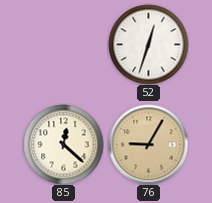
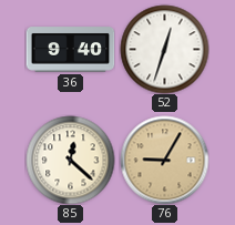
36: none -> 9:40 (70, 50)
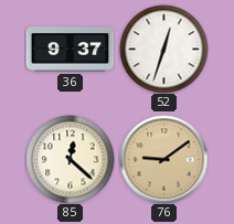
36: 9:40 -> 9:37 (70, 50)
76: 9:05 -> 9:09 (163, 159)
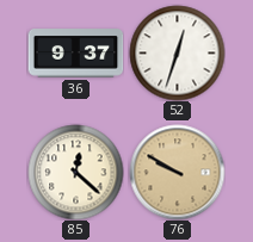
76: 9:09 -> 9:50 (177, 172)
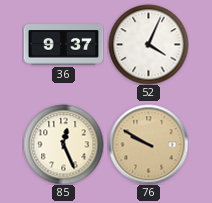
52: 12:33 -> 4:04 (148, 44)
85: 12:22 -> 12:26 (63, 144)
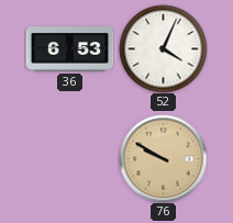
36: 9:37 -> 6:53 (69, 49)
85: 12:26 -> none (63, 144)
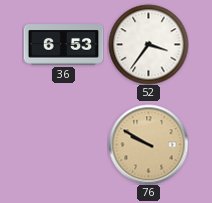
52: 4:04 -> 3:36 (148, 44)
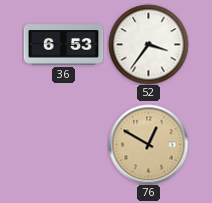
76: 9:50 -> 12:50 (148, 144)
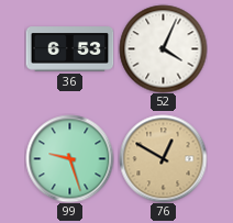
52: 3:36 -> 4:04 (163, 48)
99: none -> 9:27 (69, 158)
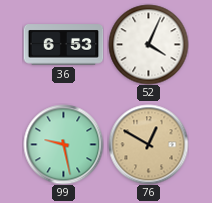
99: 9:27 -> 9:28 (63, 144)
